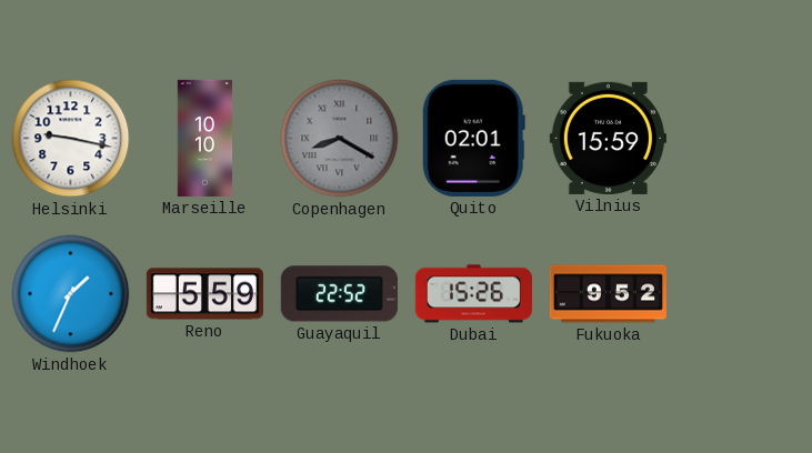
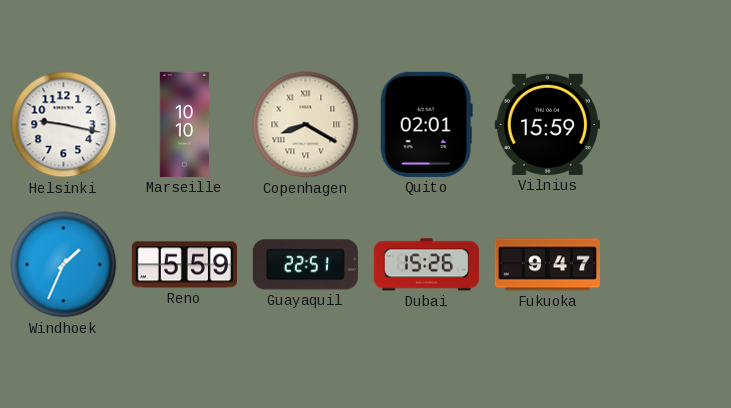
Copenhagen dial: grey -> cream (306, 125)
Guayaquil: 22:52 -> 22:51 (305, 265)
Fukuoka: 9:52 -> 9:47 (547, 265)
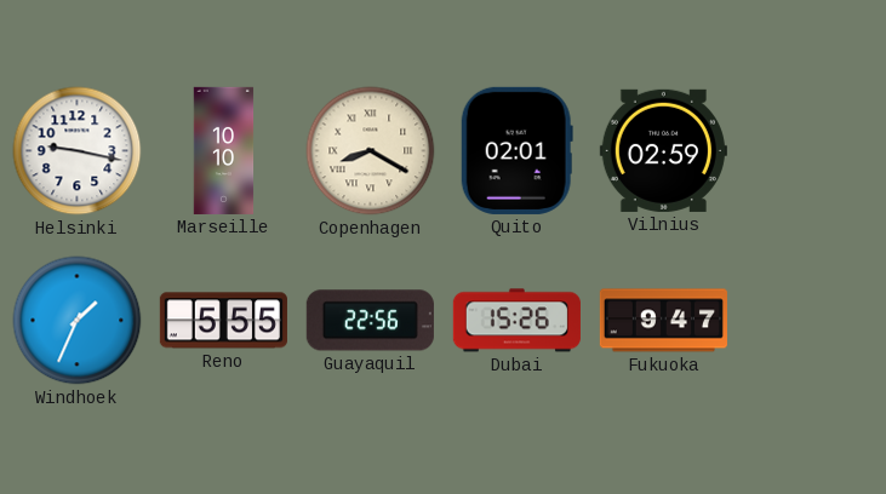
Vilnius: 15:59 -> 02:59 (663, 150)
Reno: 5:59 -> 5:55 (223, 321)
Guayaquil: 22:51 -> 22:56 (370, 321)
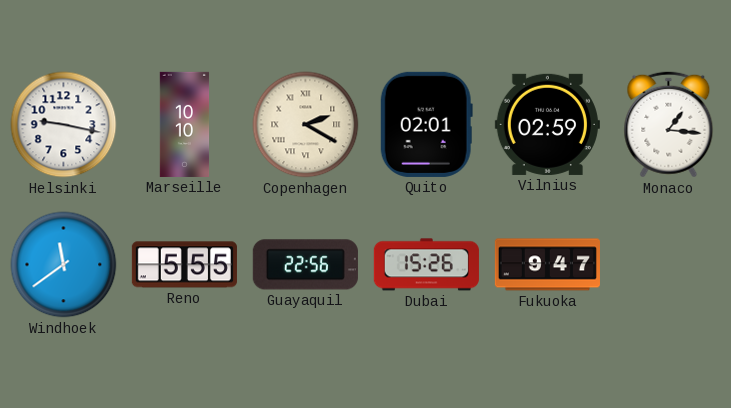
Copenhagen: 8:20 -> 2:20 (306, 125)
Monaco: none -> 1:16 (669, 125)
Windhoek: 1:34 -> 11:39 (64, 265)
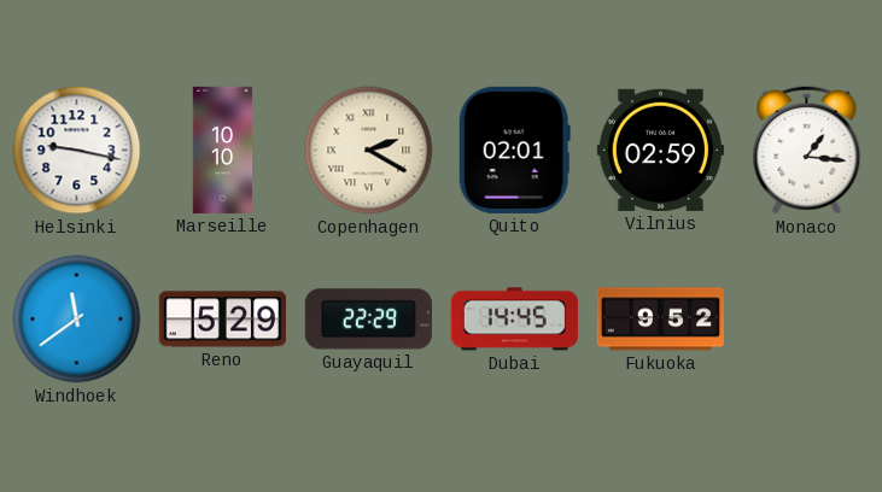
Reno: 5:55 -> 5:29 (222, 320)
Guayaquil: 22:56 -> 22:29 (368, 320)
Dubai: 15:26 -> 14:45 (514, 320)
Fukuoka: 9:47 -> 9:52 (660, 320)
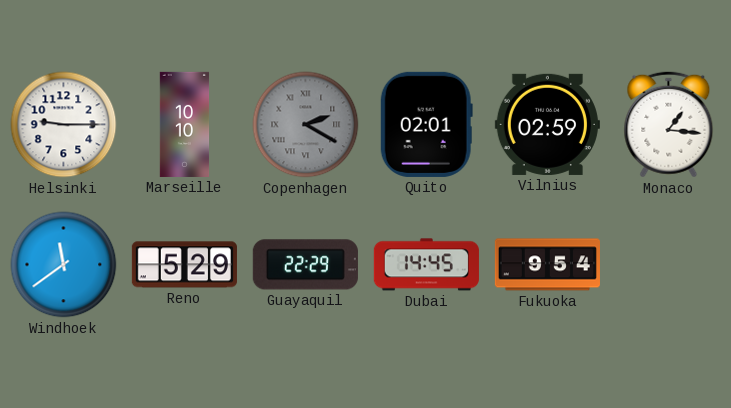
Helsinki: 9:17 -> 9:15 (64, 125)
Copenhagen dial: cream -> grey (306, 125)
Fukuoka: 9:52 -> 9:54 (547, 265)
